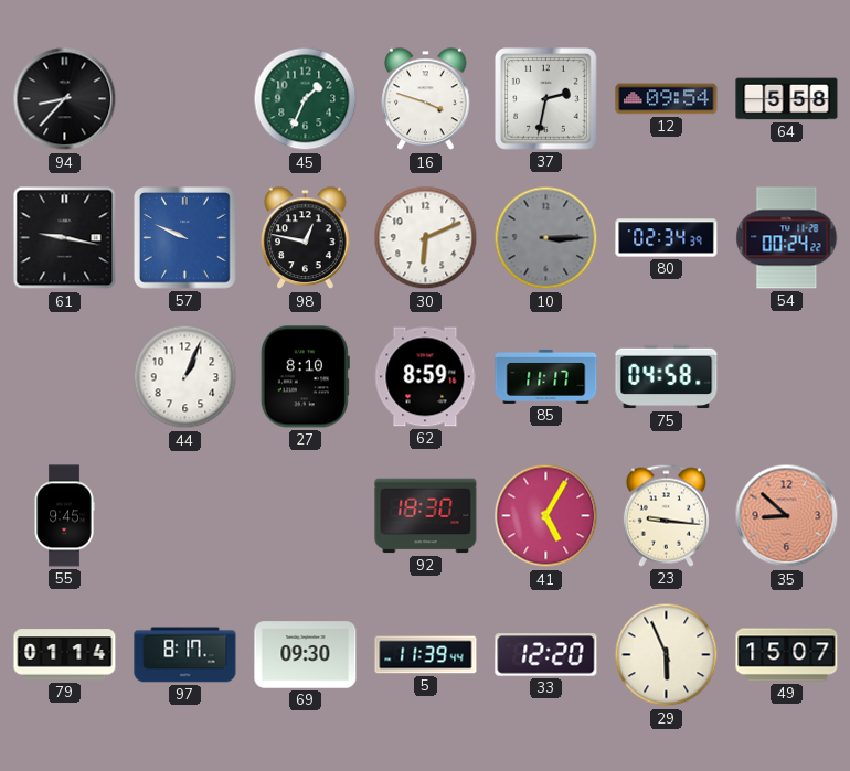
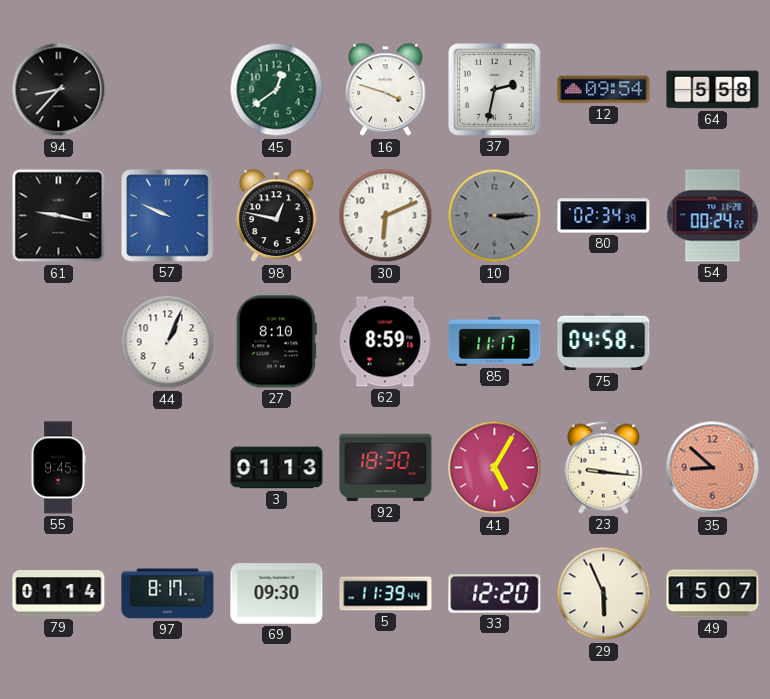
45: 1:34 -> 12:39 (277, 90)
3: none -> 01:13 (277, 468)
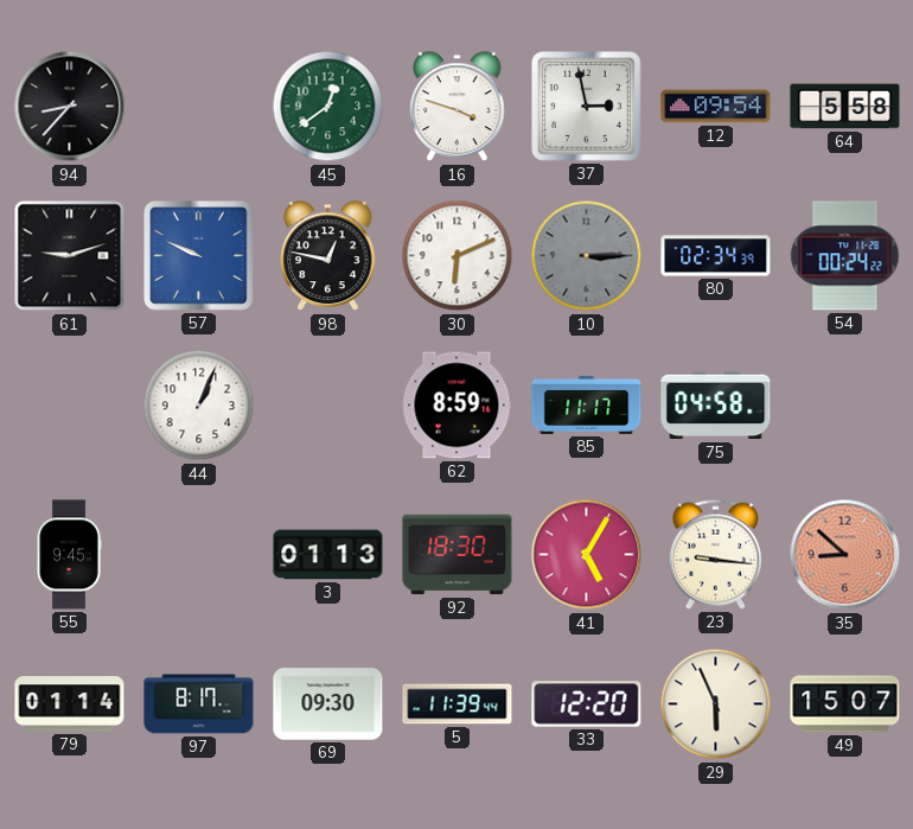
37: 2:32 -> 2:58 (587, 107)
61: 9:17 -> 9:12 (70, 256)
27: 8:10 -> none (276, 342)
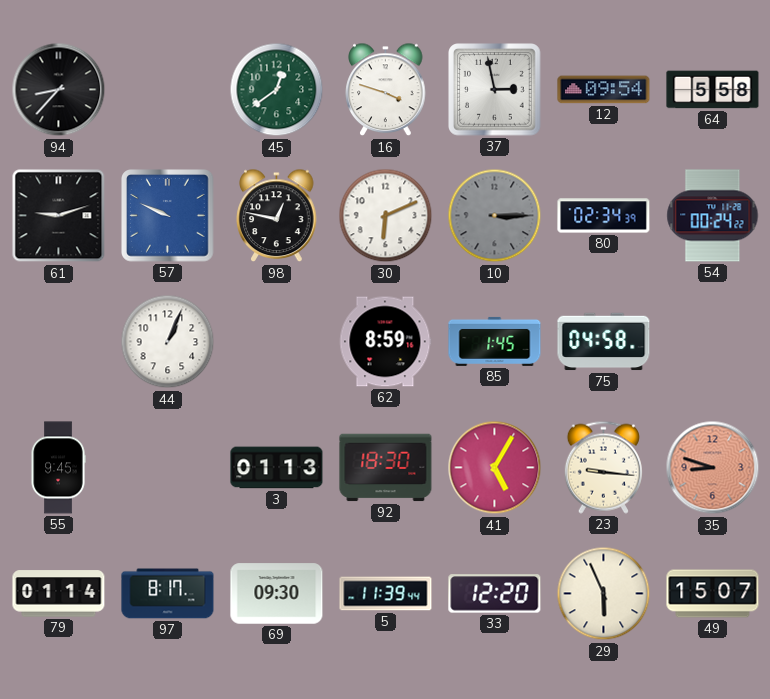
85: 11:17 -> 1:45 (495, 341)
35: 8:52 -> 8:48 (713, 468)
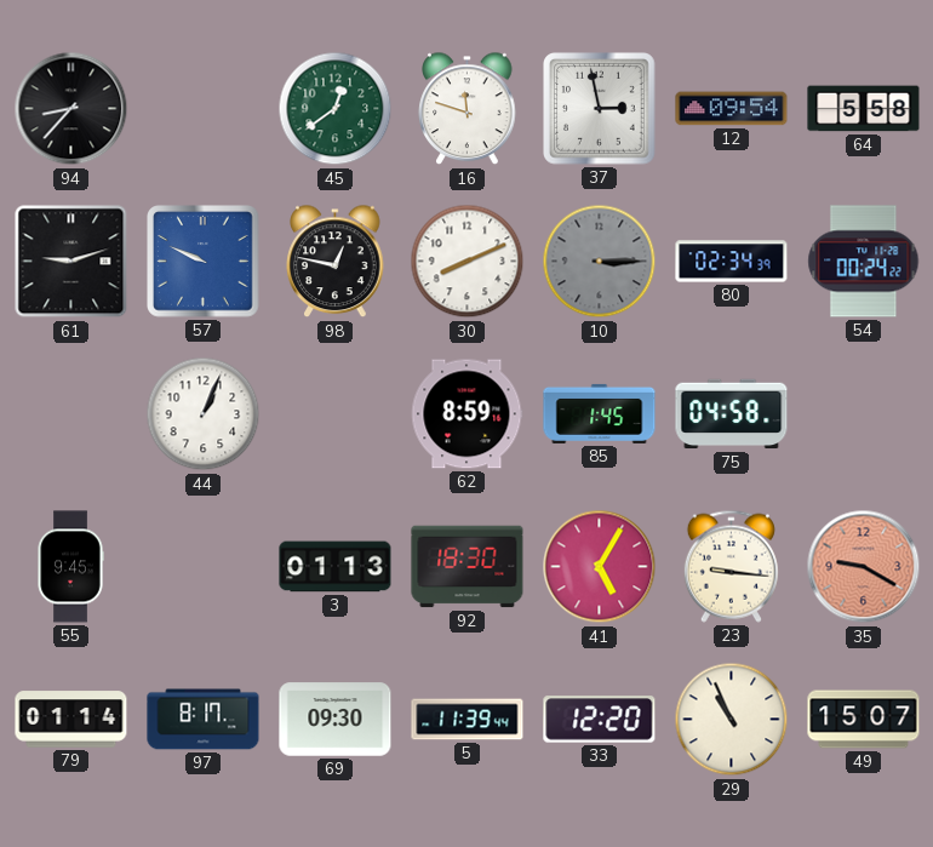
16: 3:48 -> 11:48 (468, 109)
30: 6:11 -> 8:11 (468, 262)
35: 8:48 -> 9:20 (864, 567)
29: 5:56 -> 10:56 (732, 720)
